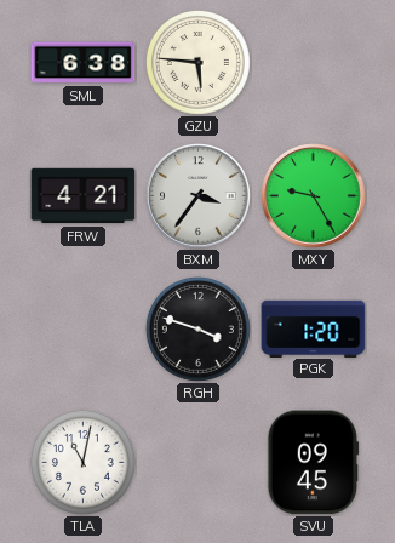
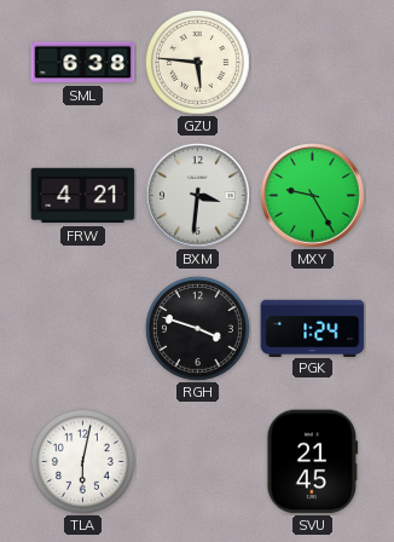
BXM: 3:36 -> 3:31 (198, 196)
PGK: 1:20 -> 1:24 (313, 328)
TLA: 11:02 -> 6:02 (82, 461)
SVU: 09:45 -> 21:45 (313, 462)
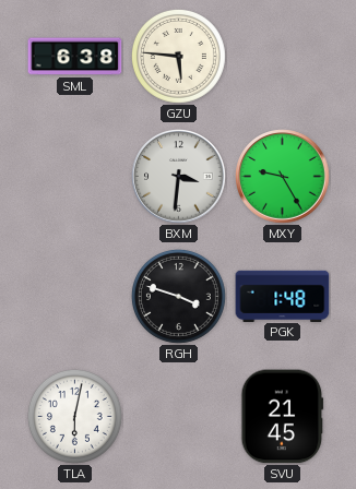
FRW: 4:21 -> none (83, 196)
PGK: 1:24 -> 1:48 (283, 296)
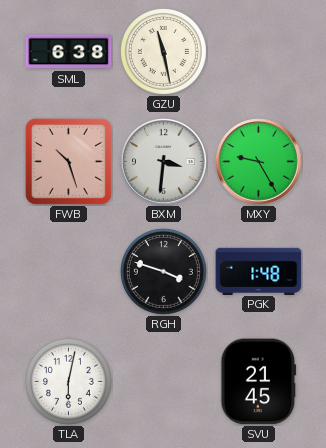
GZU: 5:46 -> 11:28 (163, 51)
FWB: none -> 10:27 (68, 161)
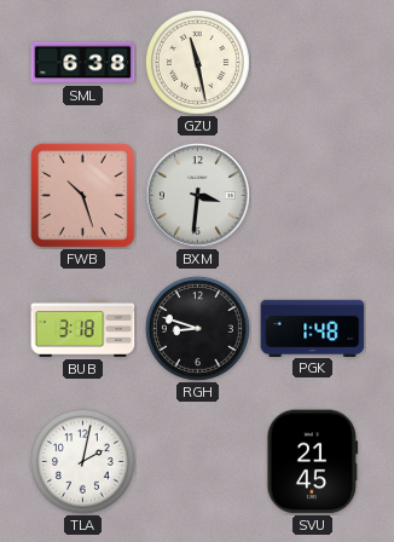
MXY: 9:25 -> none (259, 162)
BUB: none -> 3:18 (83, 328)
RGH: 3:48 -> 8:48 (197, 328)
TLA: 6:02 -> 2:02 (82, 461)
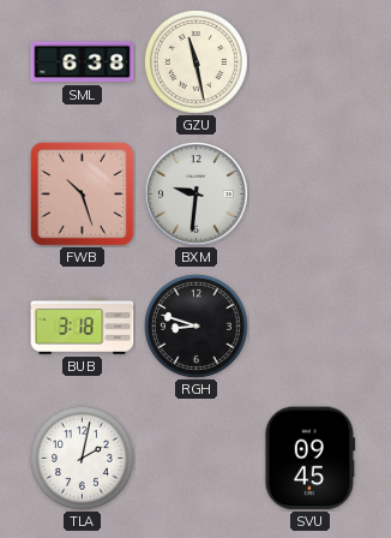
BXM: 3:31 -> 9:31 (197, 195)
PGK: 1:48 -> none (313, 328)
SVU: 21:45 -> 09:45 (311, 459)
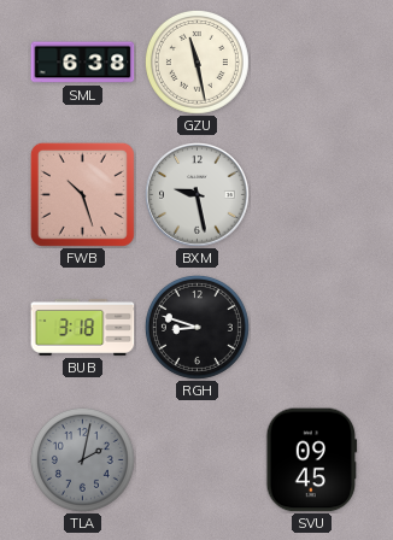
BXM: 9:31 -> 9:28 (198, 195)
TLA dial: white -> grey (82, 459)
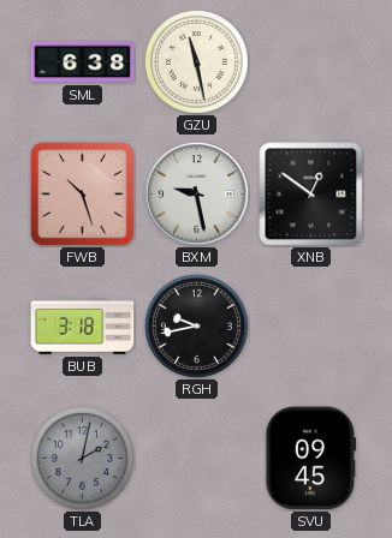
XNB: none -> 12:51 (311, 195)
RGH: 8:48 -> 9:43 (196, 325)
